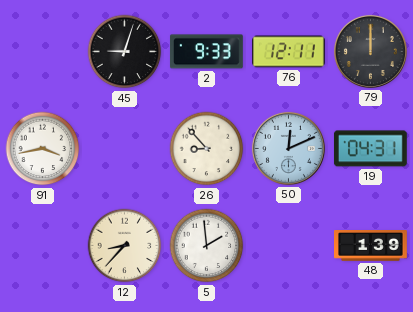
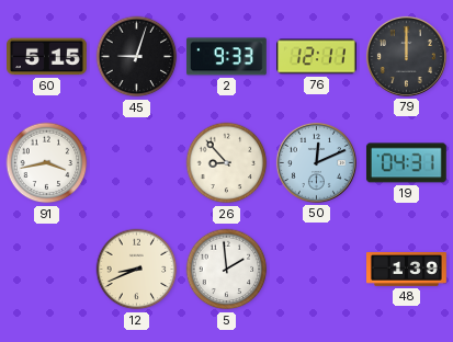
60: none -> 5:15 (47, 57)
12: 8:37 -> 8:41 (137, 270)
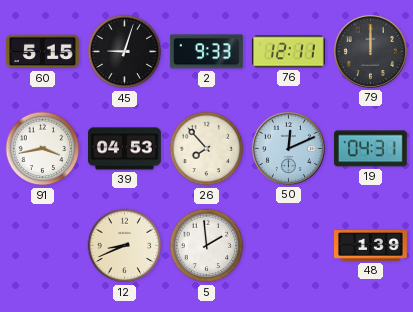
39: none -> 04:53 (125, 149)
26: 8:53 -> 7:53 (207, 149)
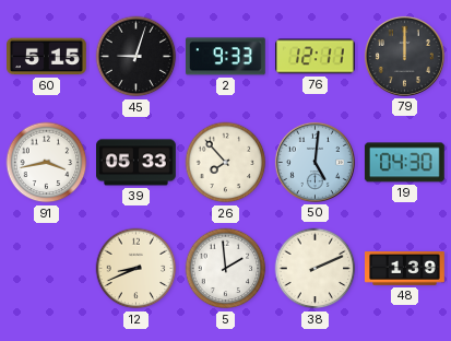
39: 04:53 -> 05:33 (137, 163)
50: 12:11 -> 5:01 (314, 162)
19: 04:31 -> 04:30 (404, 163)
38: none -> 2:11 (316, 269)
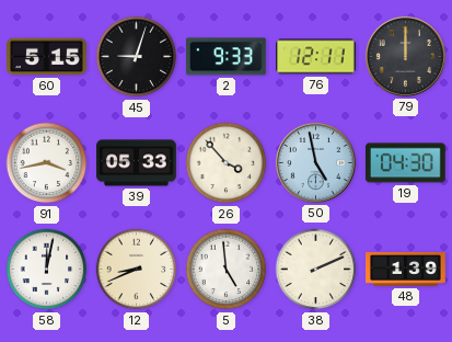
26: 7:53 -> 3:53 (227, 163)
50: 5:01 -> 4:58 (315, 162)
58: none -> 12:02 (47, 270)
5: 1:59 -> 4:59 (227, 270)
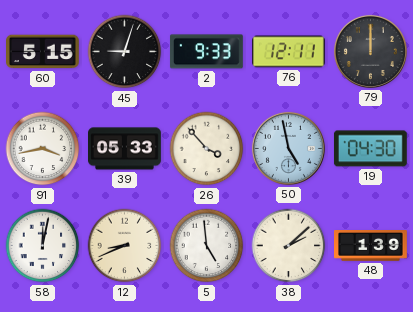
38: 2:11 -> 2:08 (289, 246)
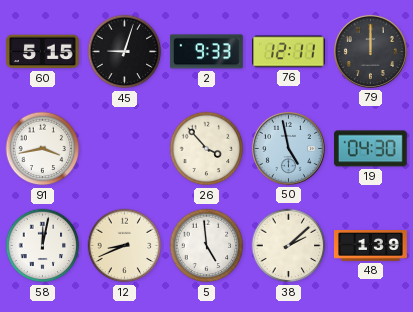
39: 05:33 -> none (125, 149)
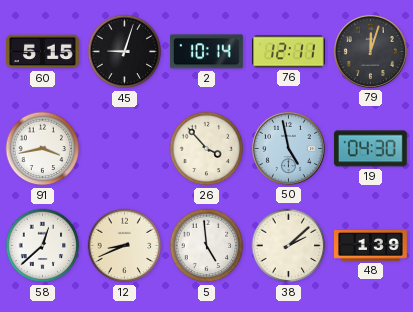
2: 9:33 -> 10:14 (206, 52)
79: 12:00 -> 12:03 (370, 51)
58: 12:02 -> 12:38 (43, 246)
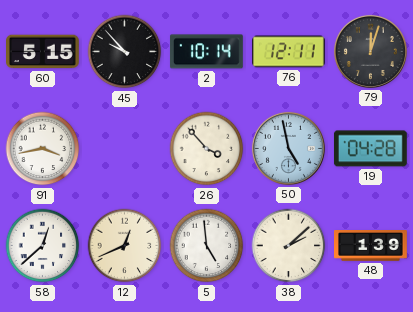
45: 9:03 -> 9:53 (125, 52)
19: 04:30 -> 04:28 (370, 149)
12: 8:41 -> 12:41 (125, 246)
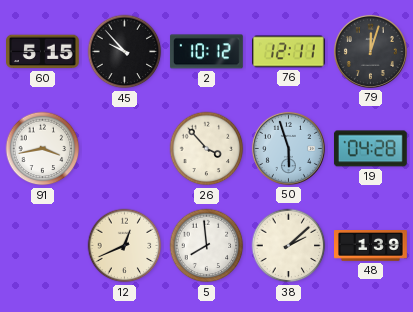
2: 10:14 -> 10:12 (206, 52)
50: 4:58 -> 5:57 (288, 148)
58: 12:38 -> none (43, 246)
5: 4:59 -> 7:59 (207, 246)
